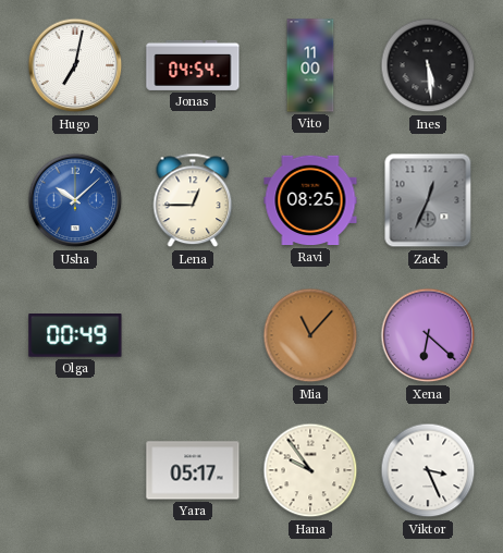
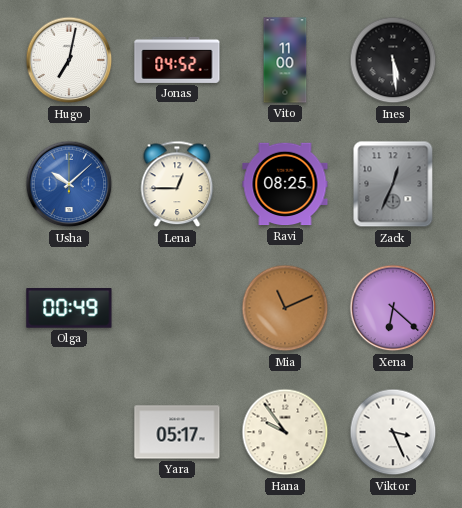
Jonas: 04:54 -> 04:52 (177, 60)
Mia: 11:07 -> 11:11 (285, 308)
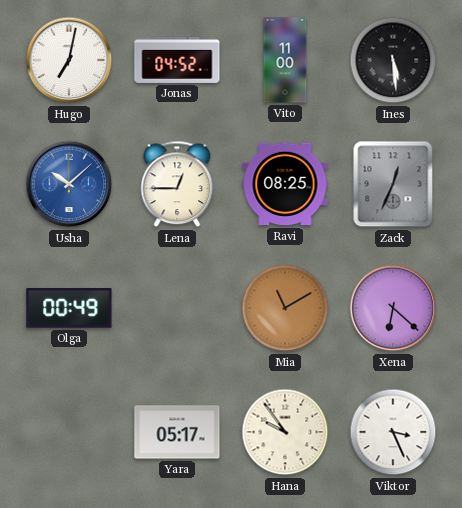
Mia: 11:11 -> 11:10 (285, 308)
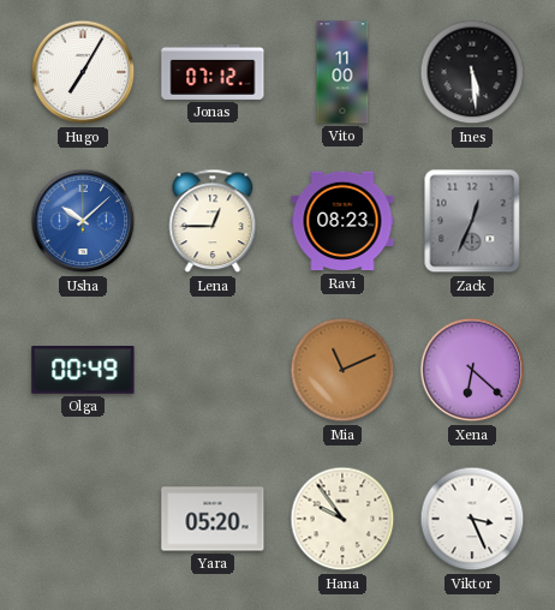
Hugo: 7:02 -> 7:05 (83, 72)
Jonas: 04:52 -> 07:12 (213, 72)
Ravi: 08:25 -> 08:23 (342, 221)
Mia: 11:10 -> 11:11 (342, 370)
Yara: 05:17 -> 05:20 (213, 519)
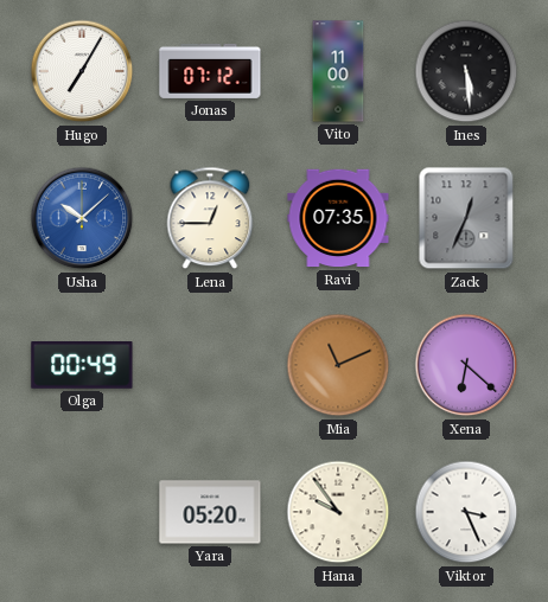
Ravi: 08:23 -> 07:35 (338, 218)
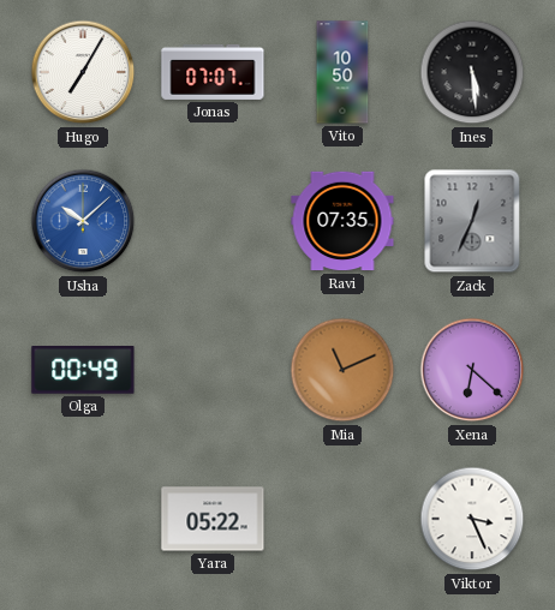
Jonas: 07:12 -> 07:07 (213, 72)
Vito: 11:00 -> 10:50 (342, 72)
Lena: 12:45 -> none (210, 218)
Yara: 05:20 -> 05:22 (213, 519)
Hana: 9:54 -> none (338, 512)
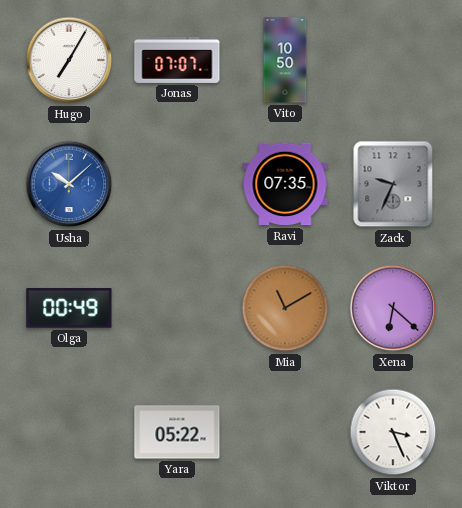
Ines: 5:29 -> none (472, 72)
Zack: 12:34 -> 9:34 (393, 184)
Mia: 11:11 -> 11:10 (285, 308)
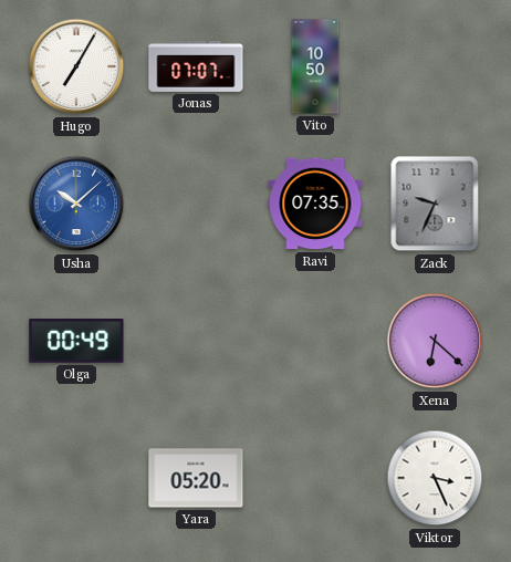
Mia: 11:10 -> none (285, 308)
Yara: 05:22 -> 05:20 (196, 478)
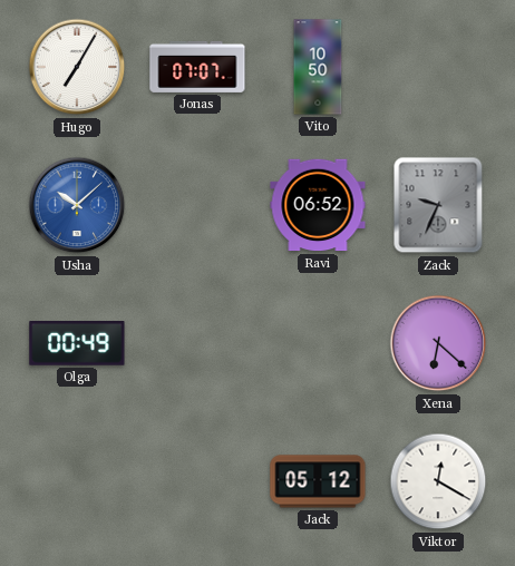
Ravi: 07:35 -> 06:52 (318, 205)
Yara: 05:20 -> none (196, 478)
Jack: none -> 05:12 (318, 481)
Viktor: 3:26 -> 12:20 (438, 481)
